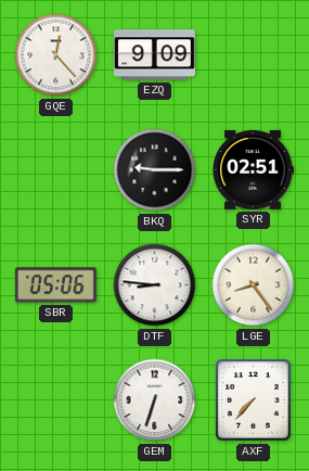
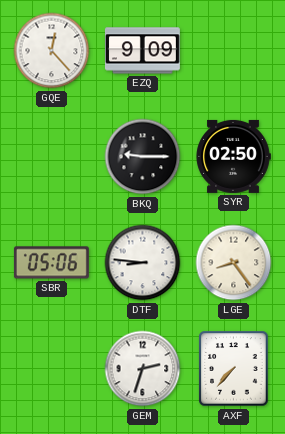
SYR: 02:51 -> 02:50 (233, 156)
GEM: 6:33 -> 2:33 (143, 369)
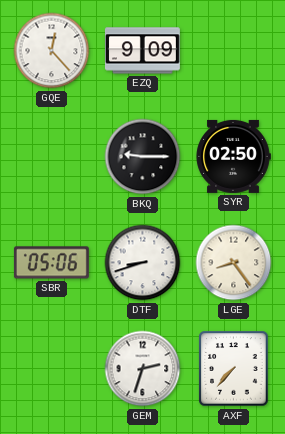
DTF: 8:46 -> 8:42 (143, 263)
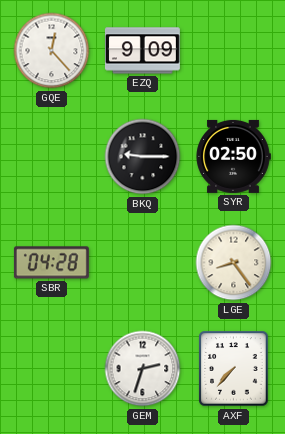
SBR: 05:06 -> 04:28 (51, 263)
DTF: 8:42 -> none (143, 263)
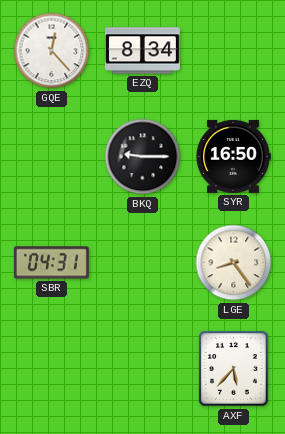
EZQ: 9:09 -> 8:34 (142, 51)
SYR: 02:50 -> 16:50 (233, 156)
SBR: 04:28 -> 04:31 (51, 263)
GEM: 2:33 -> none (143, 369)
AXF: 7:37 -> 5:37 (234, 369)
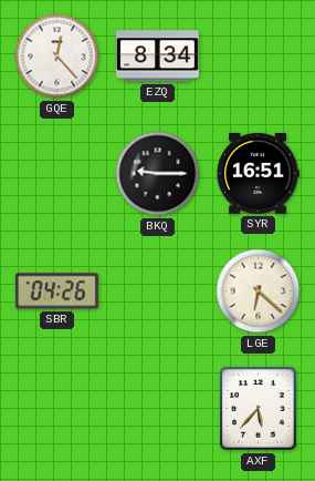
SYR: 16:50 -> 16:51 (258, 173)
SBR: 04:31 -> 04:26 (56, 291)
LGE: 8:24 -> 6:22 (259, 291)
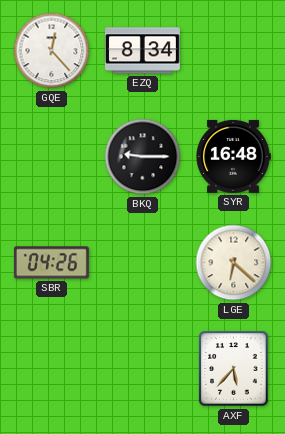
SYR: 16:51 -> 16:48 (233, 156)
